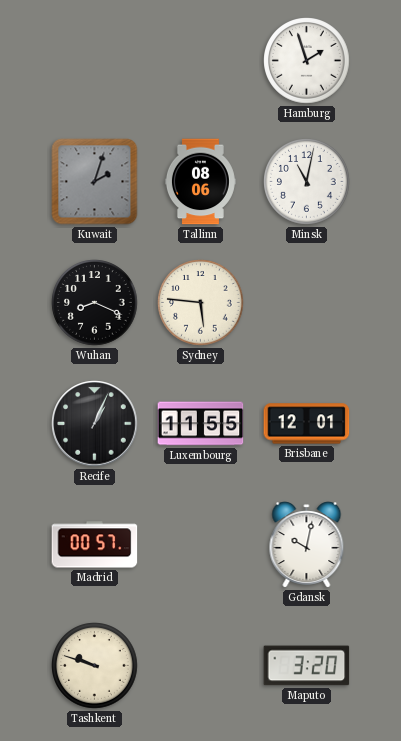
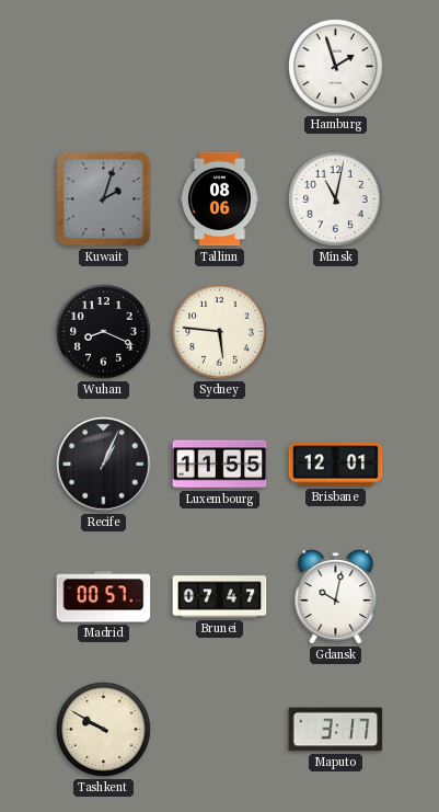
Brunei: none -> 07:47 (220, 597)
Tashkent: 9:48 -> 9:50 (104, 730)
Maputo: 3:20 -> 3:17 (336, 730)
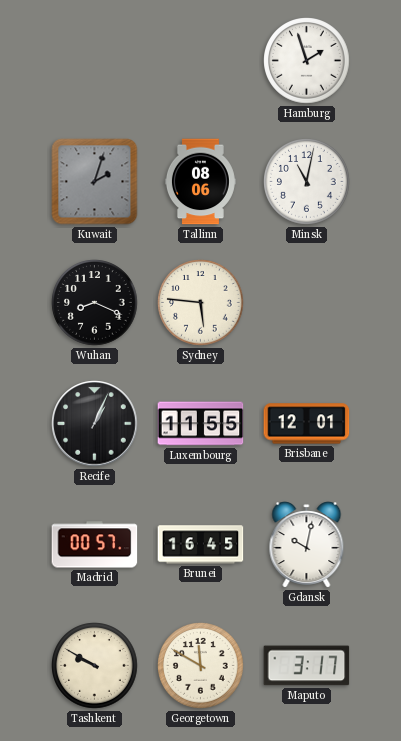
Brunei: 07:47 -> 16:45 (201, 545)
Georgetown: none -> 11:50 (201, 666)
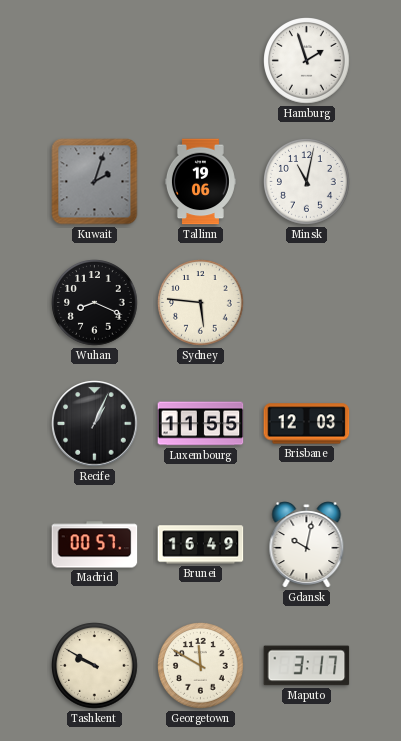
Tallinn: 08:06 -> 19:06 (200, 182)
Brisbane: 12:01 -> 12:03 (307, 424)
Brunei: 16:45 -> 16:49 (201, 545)
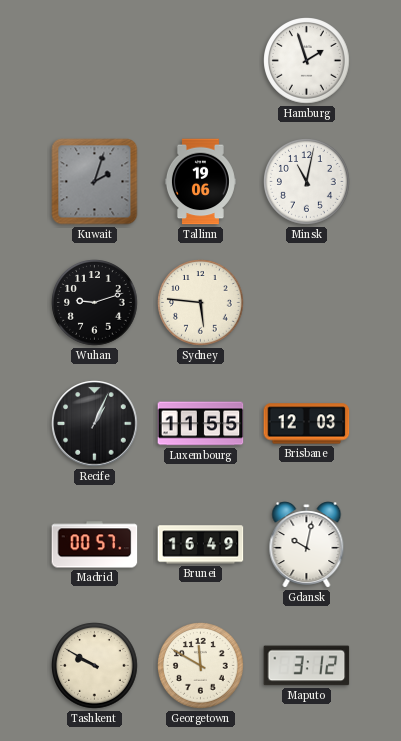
Wuhan: 8:19 -> 9:12 (95, 303)
Maputo: 3:17 -> 3:12 (307, 666)
